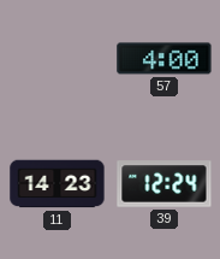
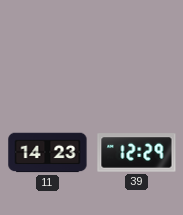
57: 4:00 -> none (165, 59)
39: 12:24 -> 12:29 (137, 153)
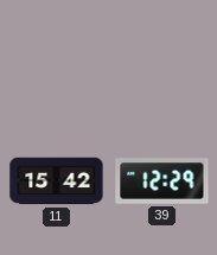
11: 14:23 -> 15:42 (57, 181)
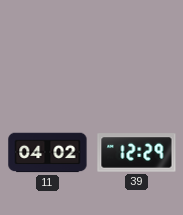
11: 15:42 -> 04:02 (48, 153)
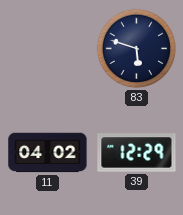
83: none -> 5:48 (137, 49)
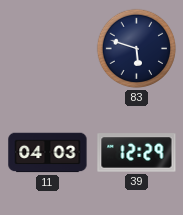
11: 04:02 -> 04:03 (48, 153)
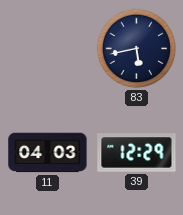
83: 5:48 -> 5:43 (137, 49)
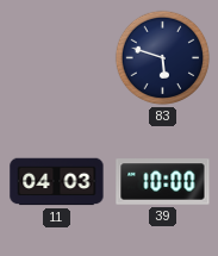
83: 5:43 -> 5:48 (163, 58)
39: 12:29 -> 10:00 (163, 182)
